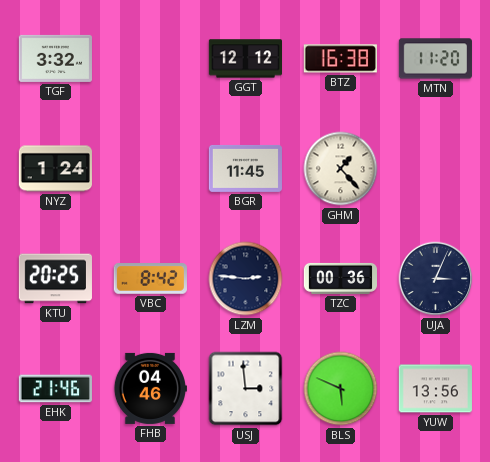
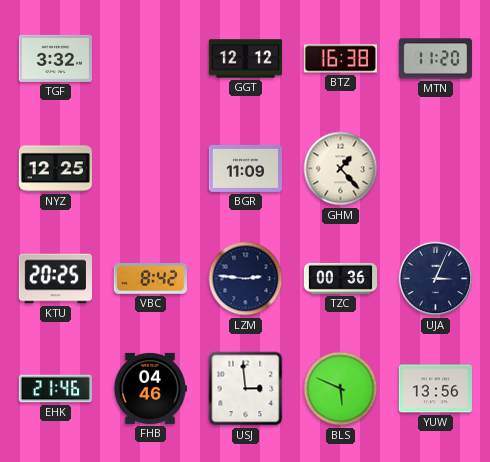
NYZ: 1:24 -> 12:25 (55, 169)
BGR: 11:45 -> 11:09 (245, 168)
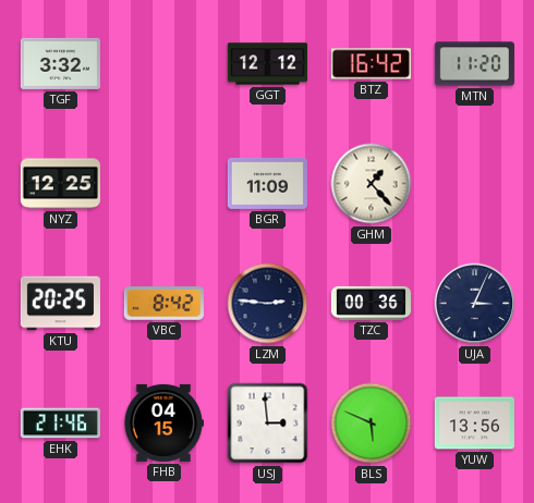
BTZ: 16:38 -> 16:42 (371, 64)
FHB: 04:46 -> 04:15 (163, 422)
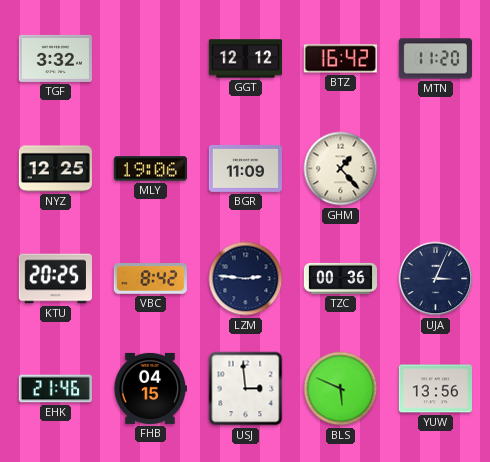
MLY: none -> 19:06 (150, 169)
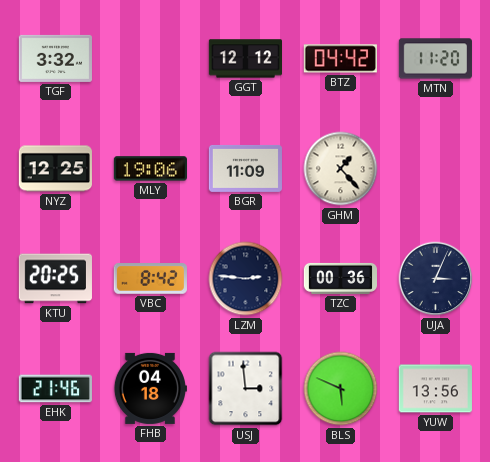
BTZ: 16:42 -> 04:42 (340, 59)
FHB: 04:15 -> 04:18 (150, 388)
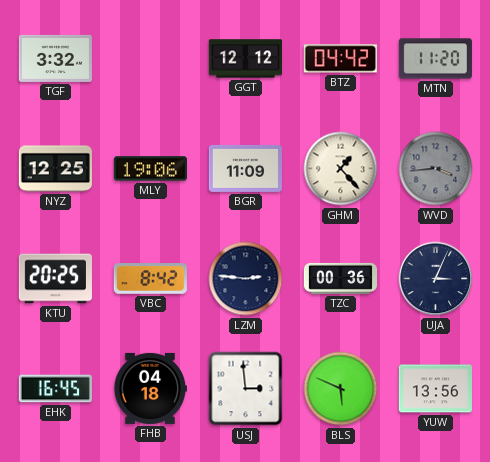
WVD: none -> 3:44 (436, 169)
EHK: 21:46 -> 16:45 (55, 389)
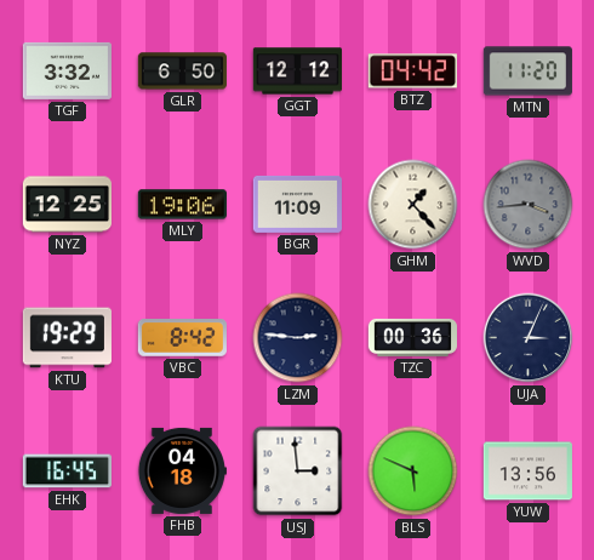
GLR: none -> 6:50 (182, 72)
KTU: 20:25 -> 19:29 (67, 338)
